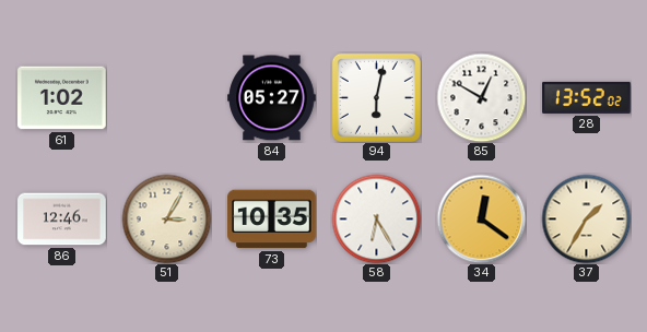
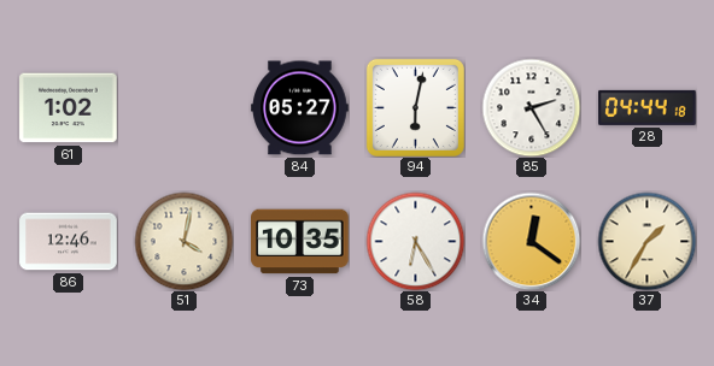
85: 12:50 -> 2:25 (531, 107)
28: 13:52 -> 04:44 (648, 107)
51: 3:05 -> 4:02 (183, 241)
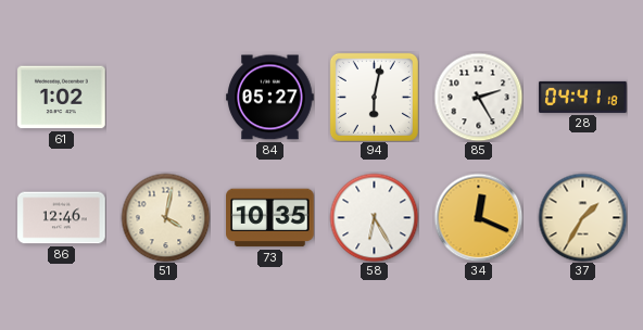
28: 04:44 -> 04:41 (583, 97)
34: 12:21 -> 12:19 (478, 217)
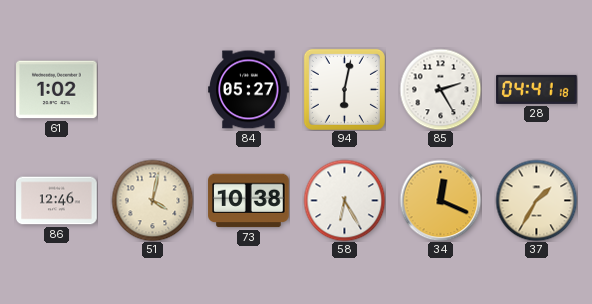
73: 10:35 -> 10:38 (249, 201)
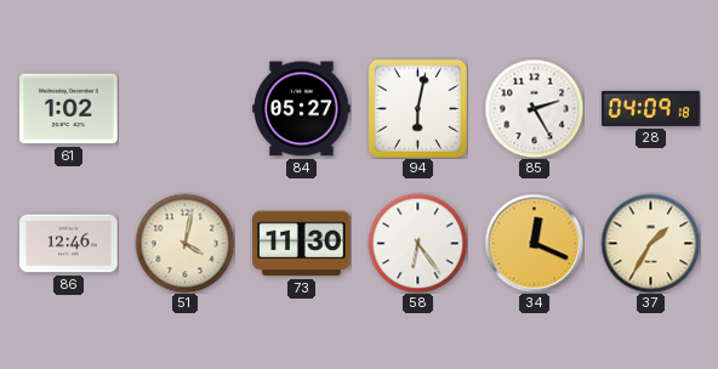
28: 04:41 -> 04:09 (651, 108)
73: 10:38 -> 11:30 (302, 244)
58: 6:25 -> 6:24 (417, 243)
